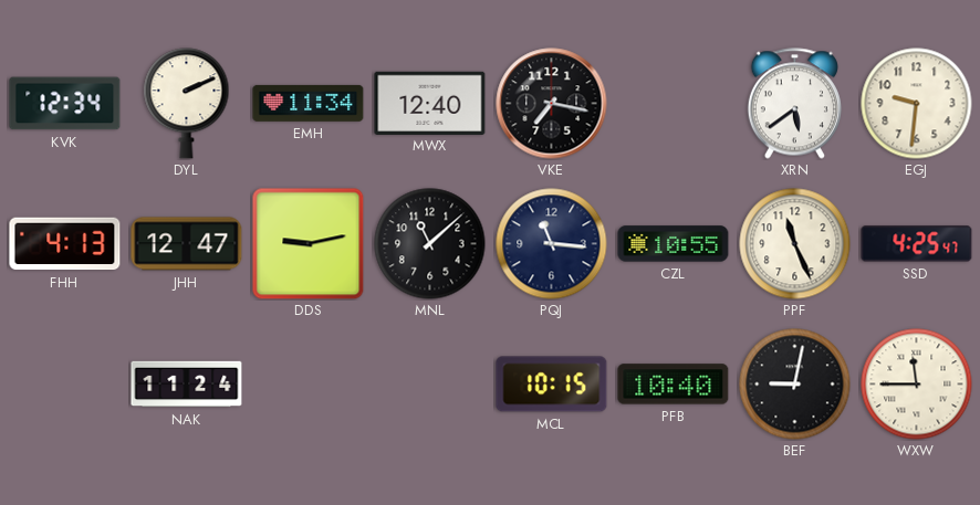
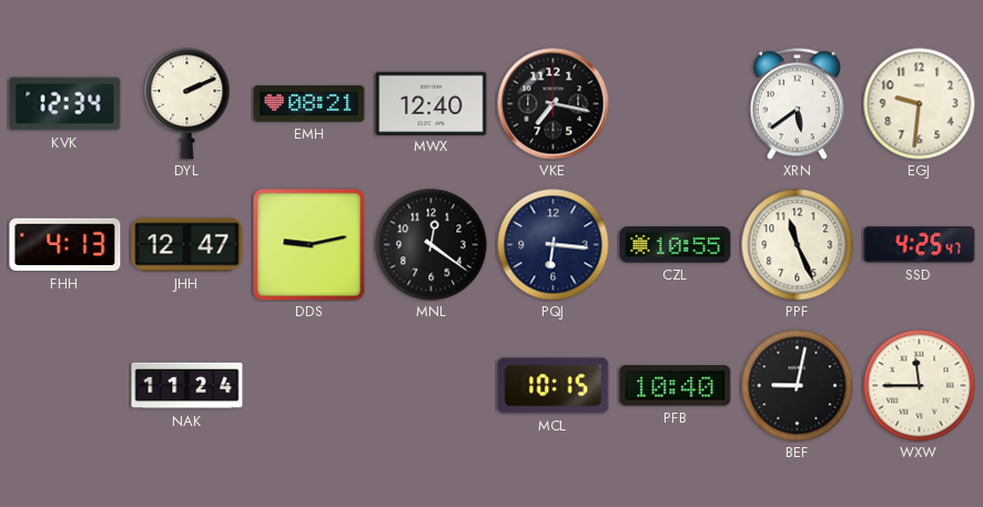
EMH: 11:34 -> 08:21 (310, 103)
MNL: 11:08 -> 12:21 (432, 245)
PQJ: 11:16 -> 6:16 (554, 245)
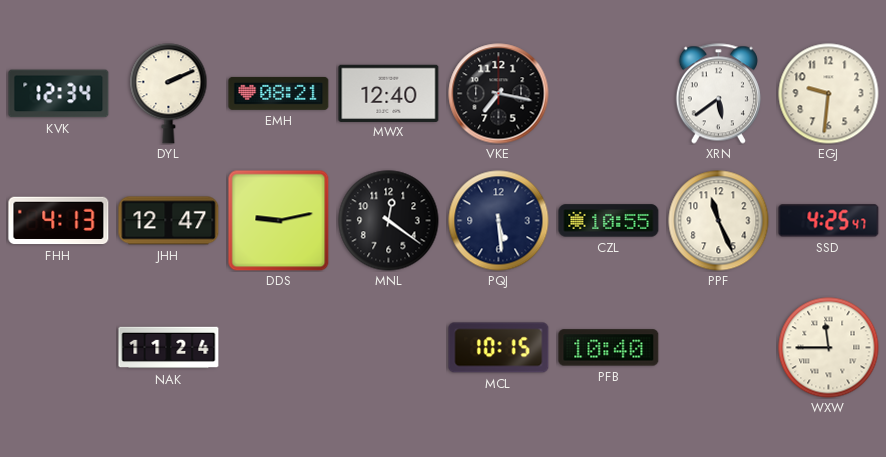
PQJ: 6:16 -> 5:29 (499, 221)
BEF: 9:02 -> none (798, 386)
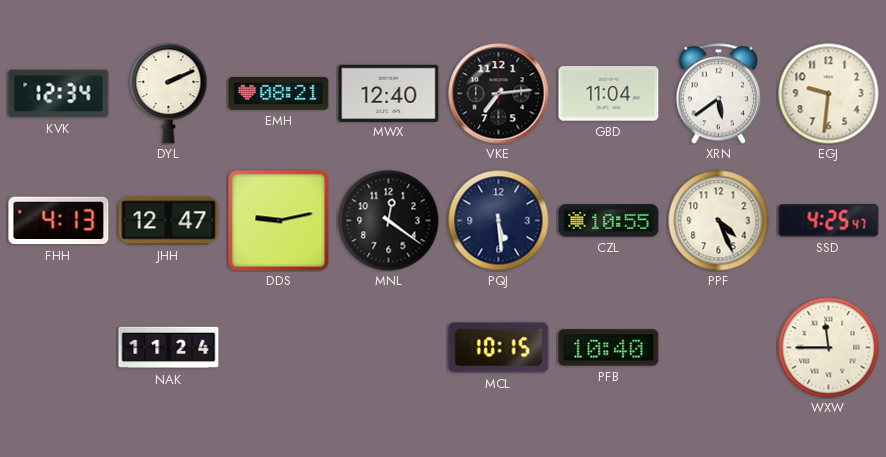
VKE: 7:17 -> 7:14 (499, 94)
GBD: none -> 11:04 (609, 94)
PPF: 11:26 -> 4:26 (719, 221)
